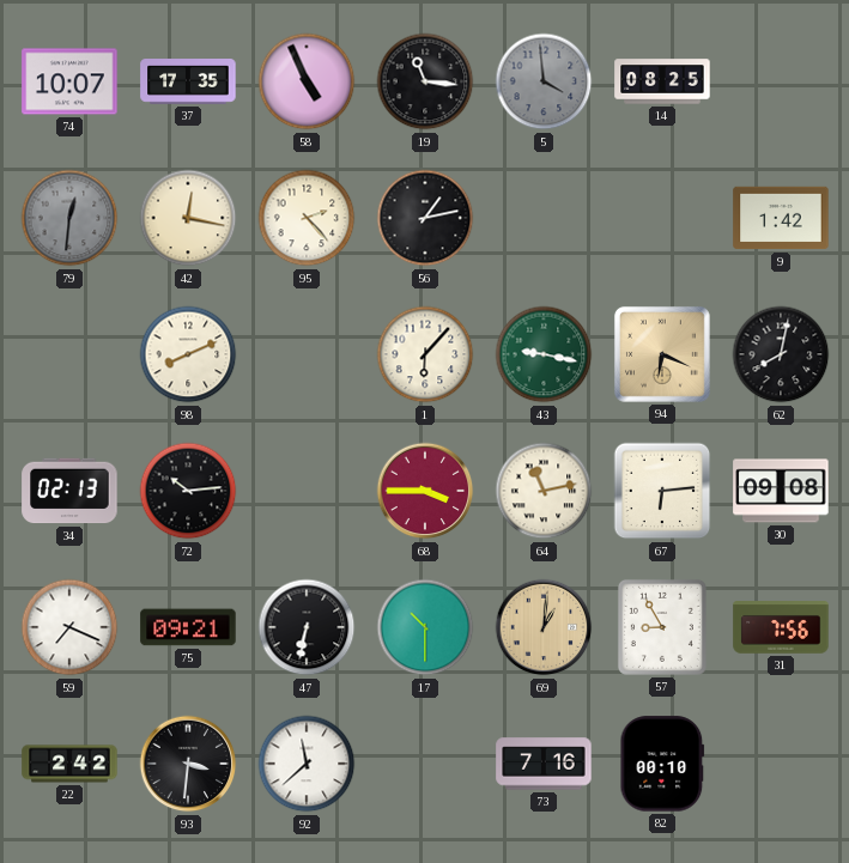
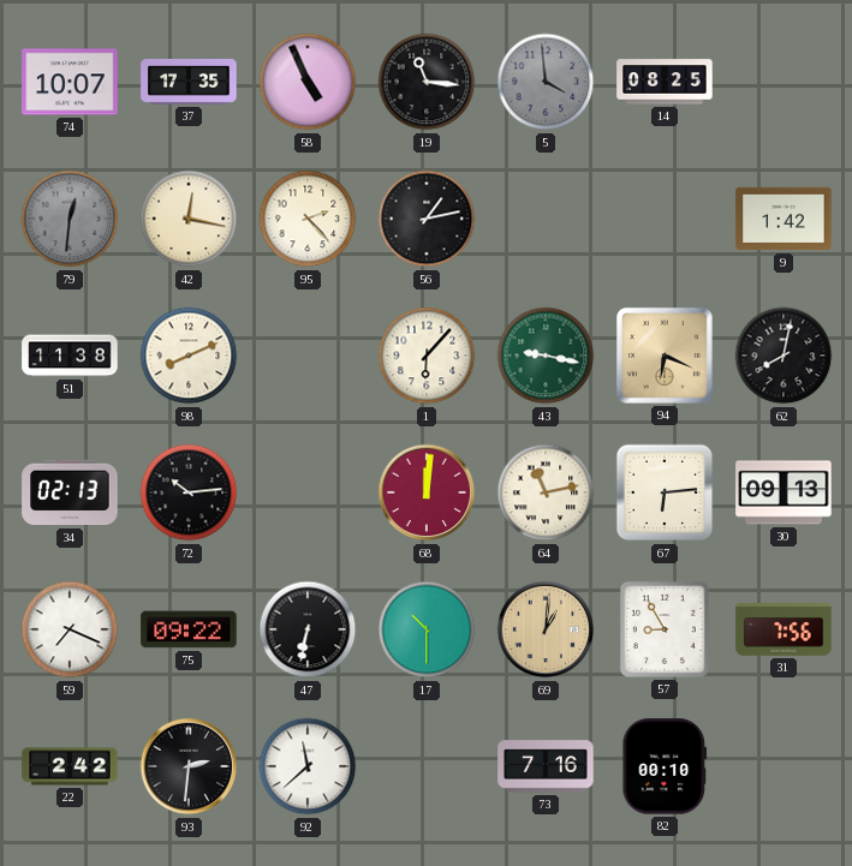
51: none -> 11:38 (70, 356)
68: 3:45 -> 12:01 (427, 492)
30: 09:08 -> 09:13 (784, 492)
75: 09:21 -> 09:22 (189, 629)
93: 3:31 -> 2:31 (189, 766)
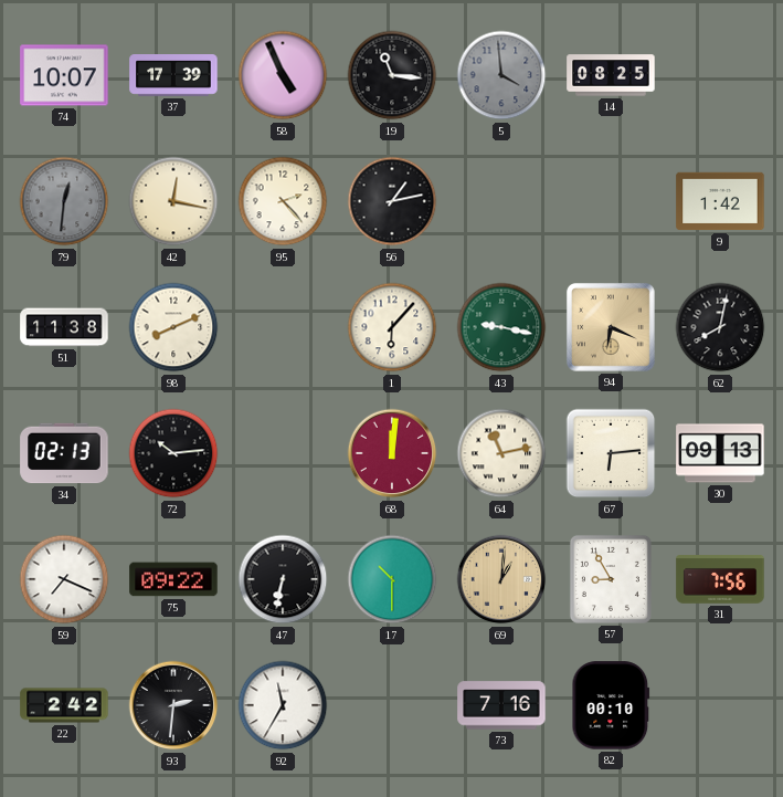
37: 17:35 -> 17:39 (173, 76)
92: 11:38 -> 11:35 (283, 705)
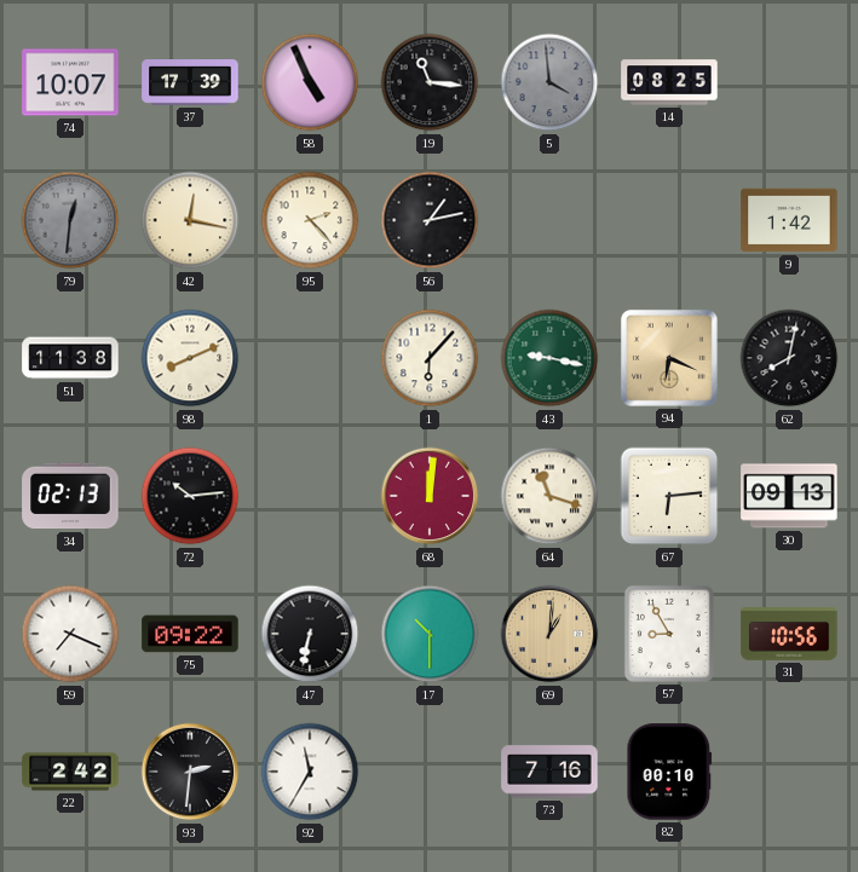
64: 11:13 -> 11:18 (549, 496)
31: 7:56 -> 10:56 (789, 634)
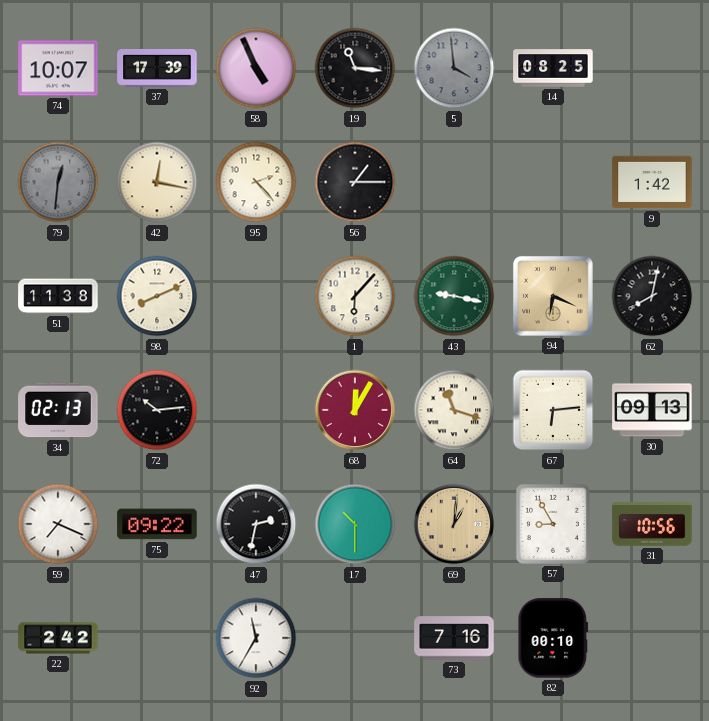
56: 1:13 -> 1:15 (355, 182)
68: 12:01 -> 12:05 (355, 410)
47: 6:32 -> 2:32 (256, 524)
93: 2:31 -> none (190, 772)
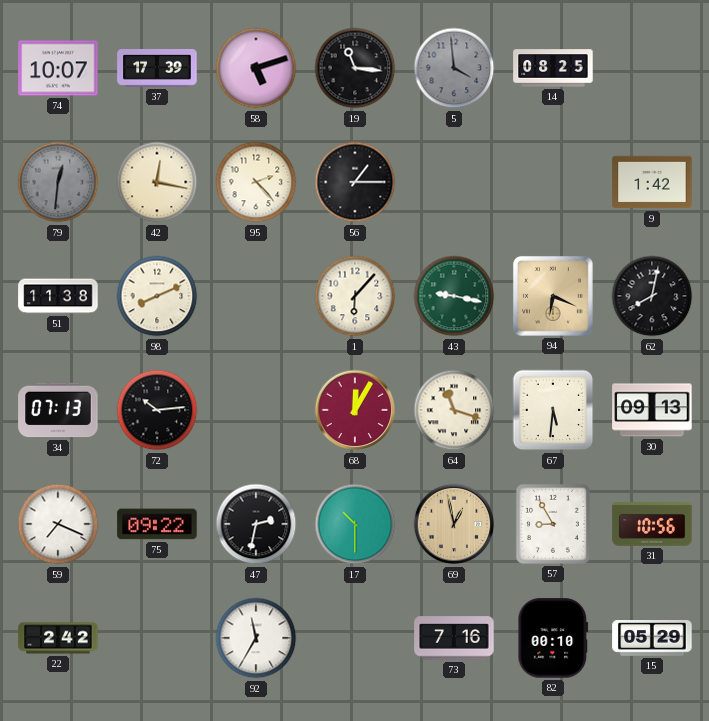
58: 4:56 -> 5:12 (256, 68)
34: 02:13 -> 07:13 (58, 410)
67: 6:14 -> 5:31 (553, 410)
69: 1:01 -> 12:58 (454, 524)
15: none -> 05:29 (652, 638)
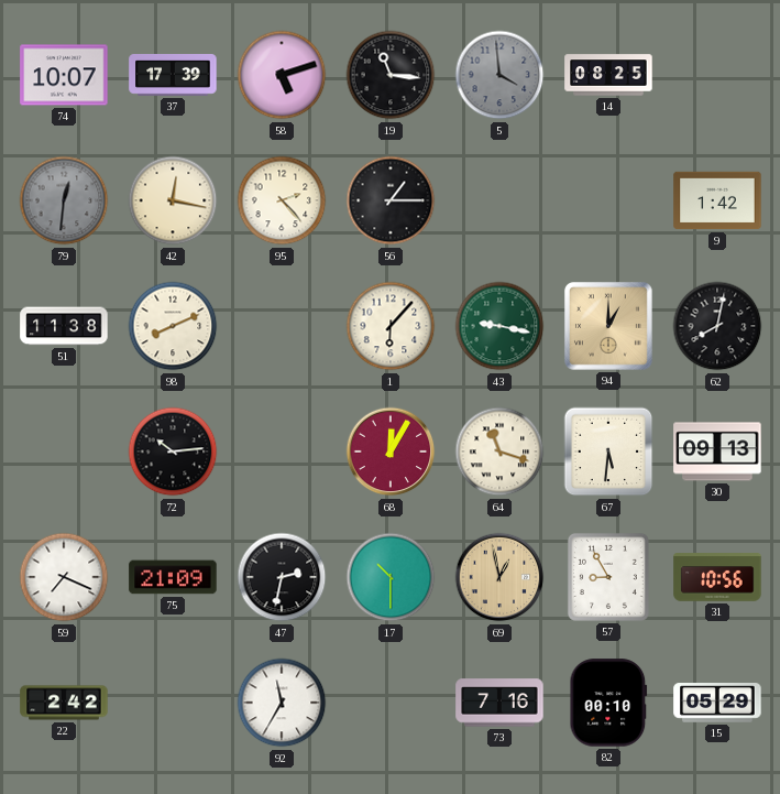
94: 6:19 -> 1:00 (608, 326)
34: 07:13 -> none (58, 410)
75: 09:22 -> 21:09 (173, 577)
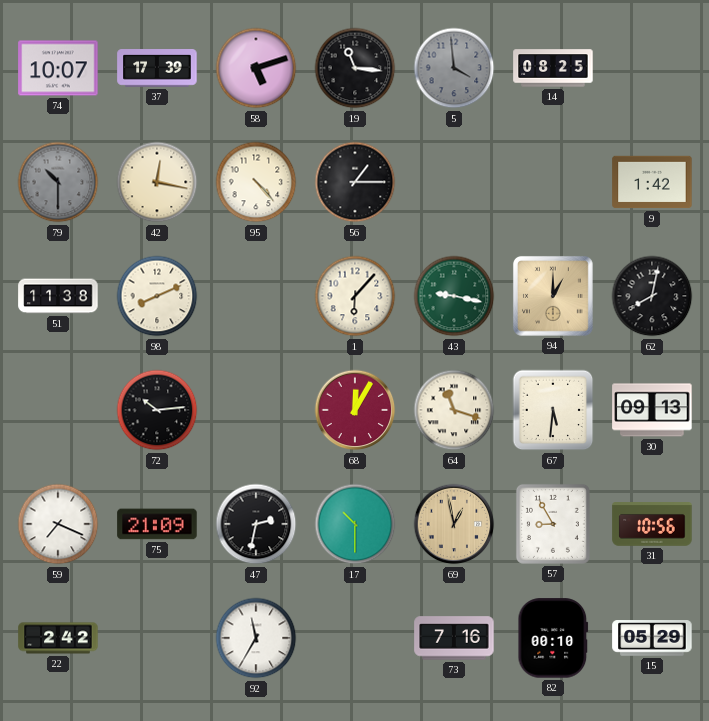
79: 12:31 -> 10:30 (58, 182)
95: 2:23 -> 4:23 (256, 182)
